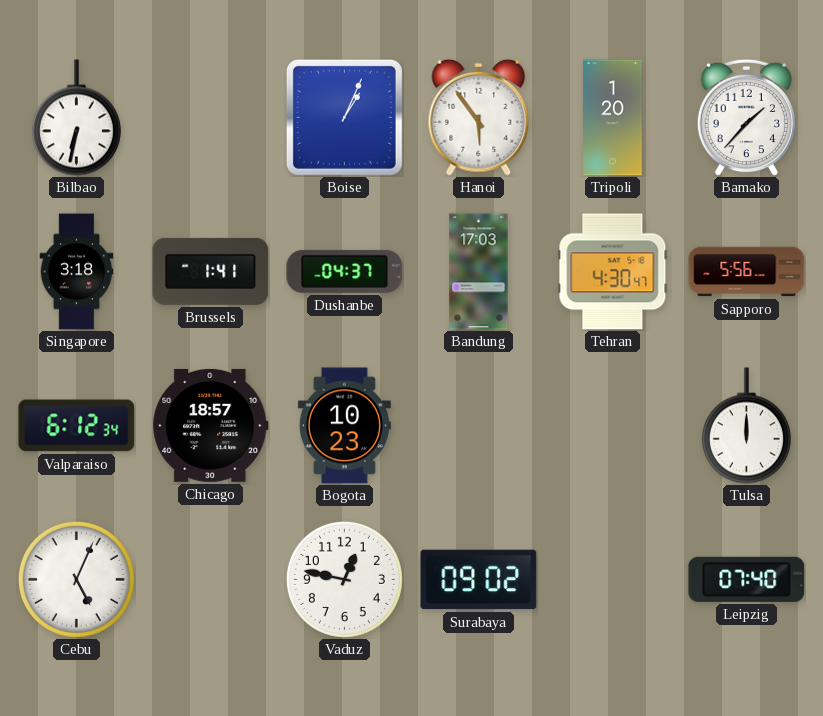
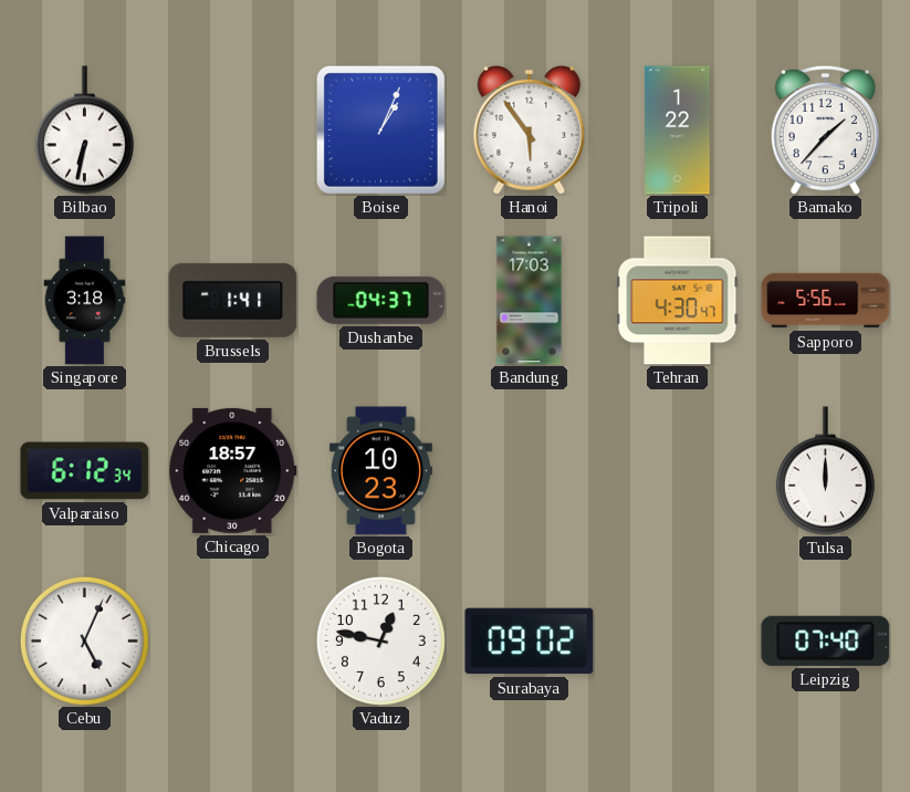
Tripoli: 1:20 -> 1:22 (678, 131)
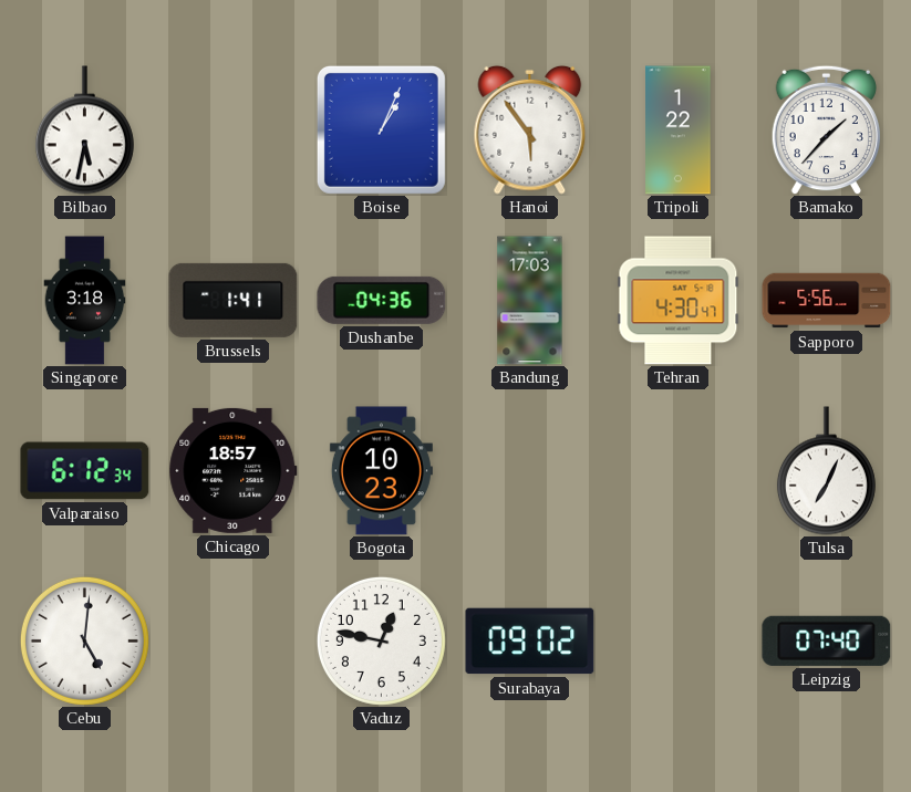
Bilbao: 6:32 -> 5:32 (84, 131)
Dushanbe: 04:37 -> 04:36 (382, 300)
Tulsa: 12:00 -> 7:04 (826, 471)
Cebu: 5:04 -> 5:01 (84, 640)
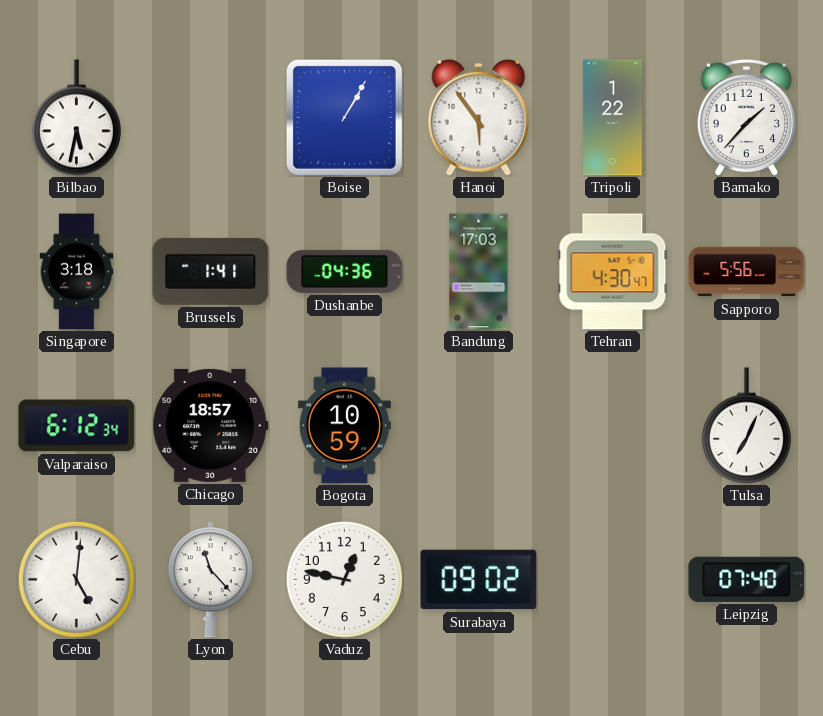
Boise: 1:04 -> 1:05 (344, 117)
Bogota: 10:23 -> 10:59 (344, 426)
Lyon: none -> 11:23 (210, 580)
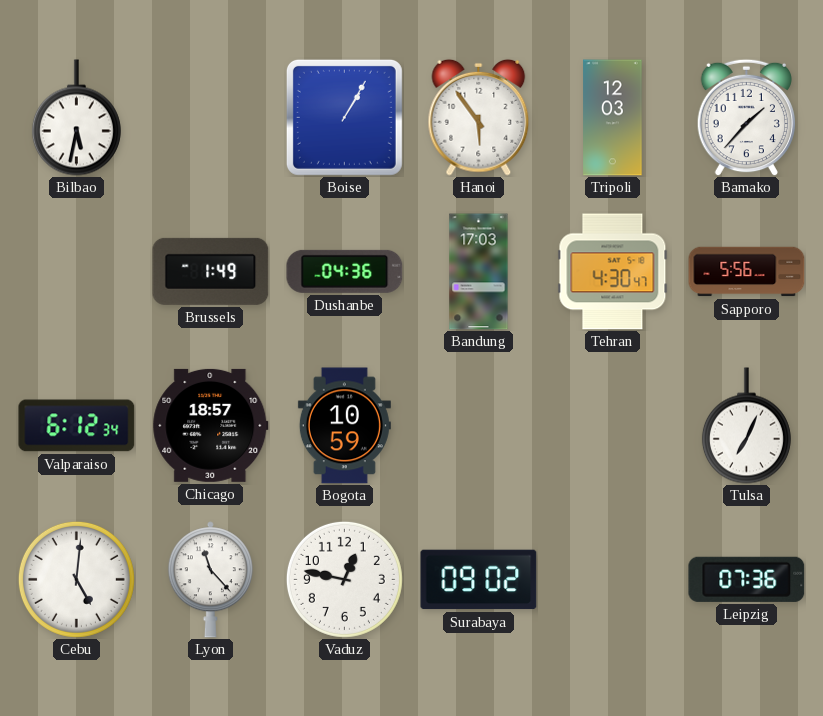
Tripoli: 1:22 -> 12:03 (613, 118)
Singapore: 3:18 -> none (77, 272)
Brussels: 1:41 -> 1:49 (211, 271)
Leipzig: 07:40 -> 07:36 (747, 579)
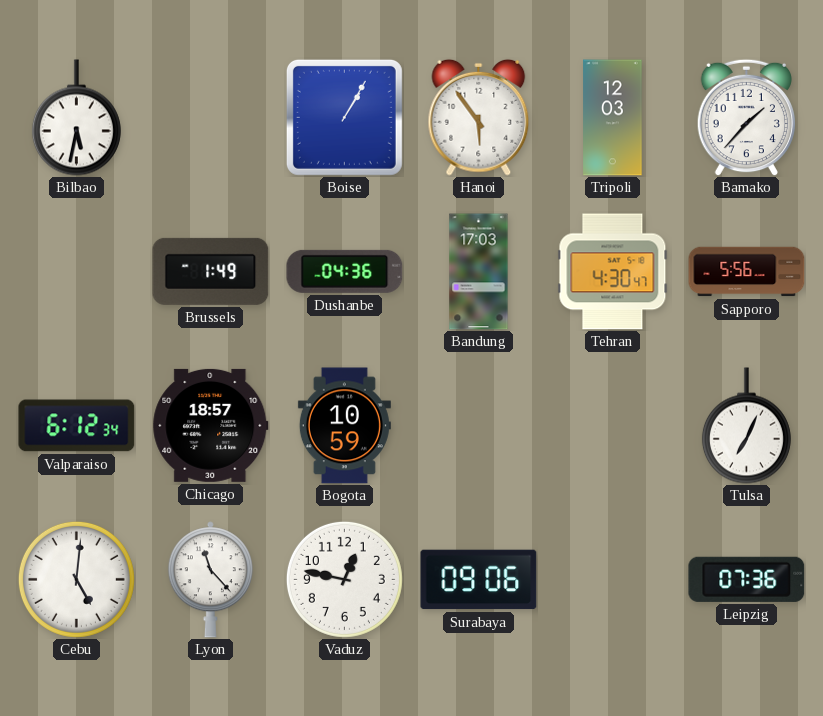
Surabaya: 09:02 -> 09:06 (479, 580)
